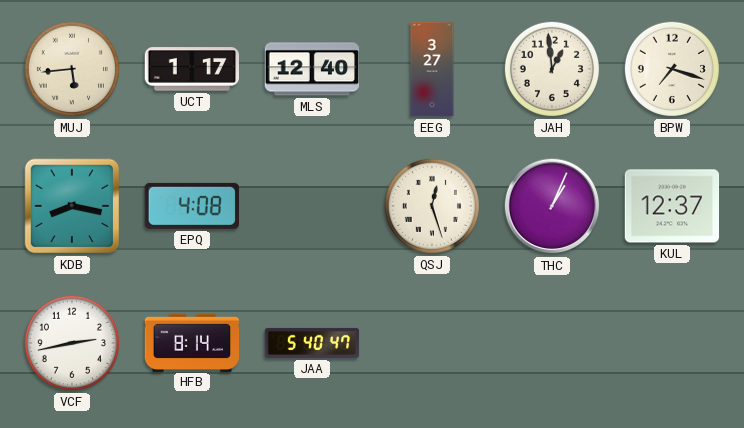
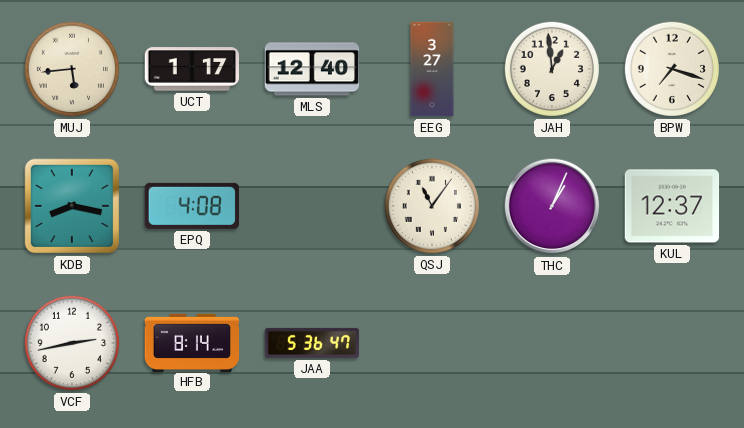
QSJ: 12:27 -> 11:06 (432, 206)
JAA: 5:40 -> 5:36 (312, 343)
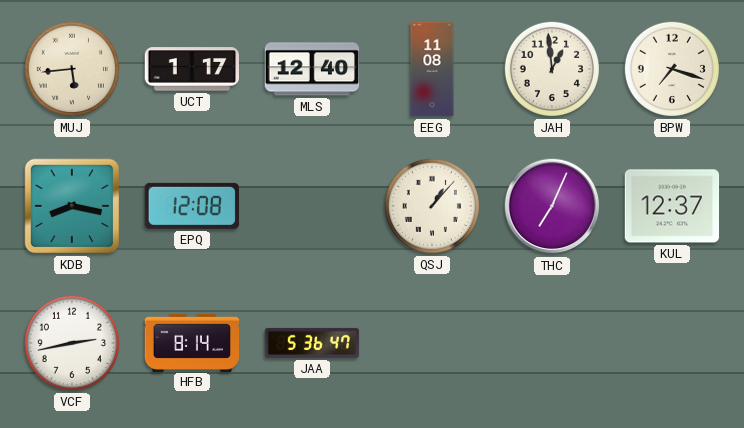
EEG: 3:27 -> 11:08 (432, 69)
EPQ: 4:08 -> 12:08 (191, 206)
QSJ: 11:06 -> 1:07 (432, 206)
THC: 1:04 -> 7:04 (552, 206)
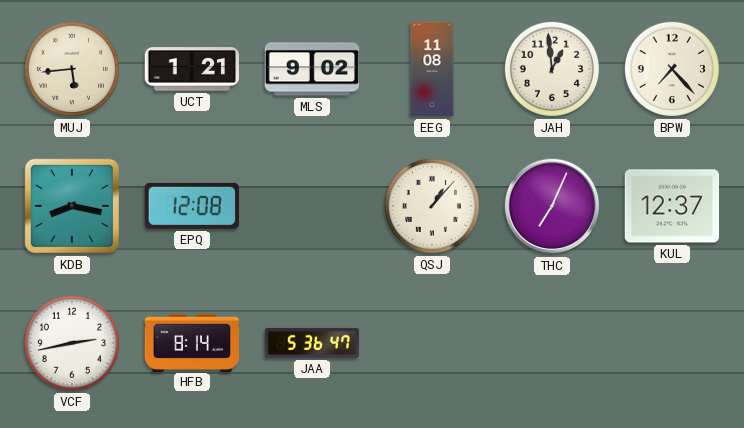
UCT: 1:17 -> 1:21 (192, 69)
MLS: 12:40 -> 9:02 (312, 69)
BPW: 7:18 -> 7:23 (672, 69)
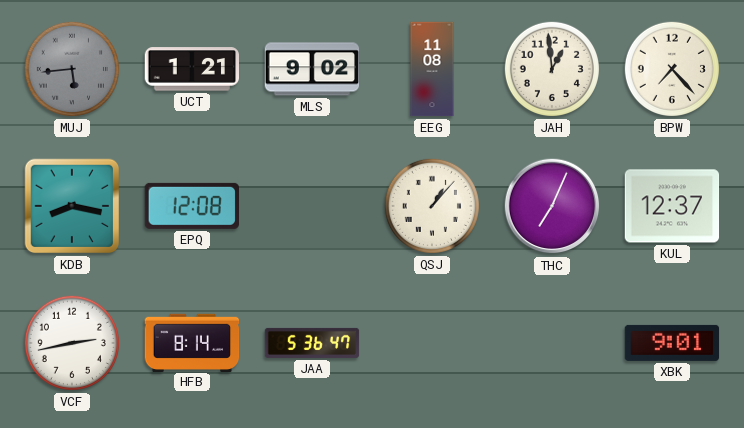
MUJ dial: cream -> grey (72, 69)
XBK: none -> 9:01 (672, 343)
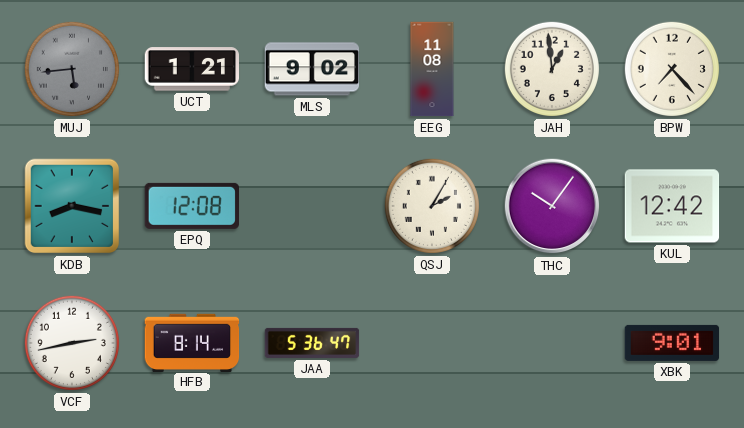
QSJ: 1:07 -> 2:05 (432, 206)
THC: 7:04 -> 10:06 (552, 206)
KUL: 12:37 -> 12:42 (672, 206)
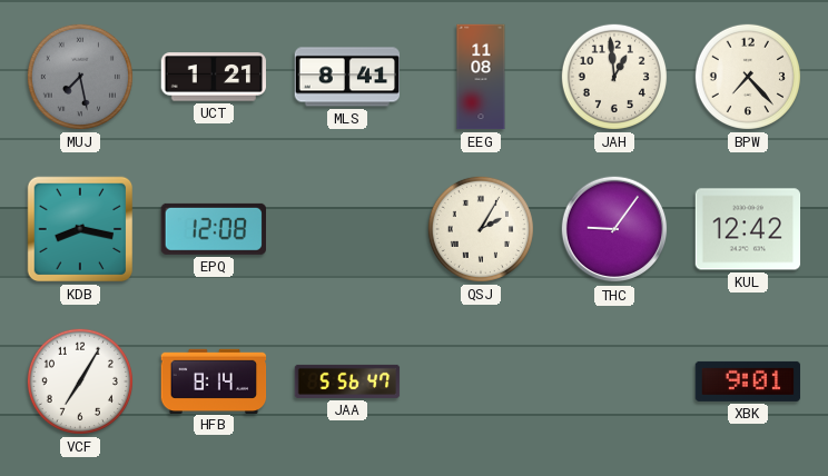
MUJ: 5:44 -> 7:28 (80, 77)
MLS: 9:02 -> 8:41 (347, 77)
THC: 10:06 -> 9:06 (614, 229)
VCF: 2:43 -> 7:05 (80, 381)
JAA: 5:36 -> 5:56 (347, 381)
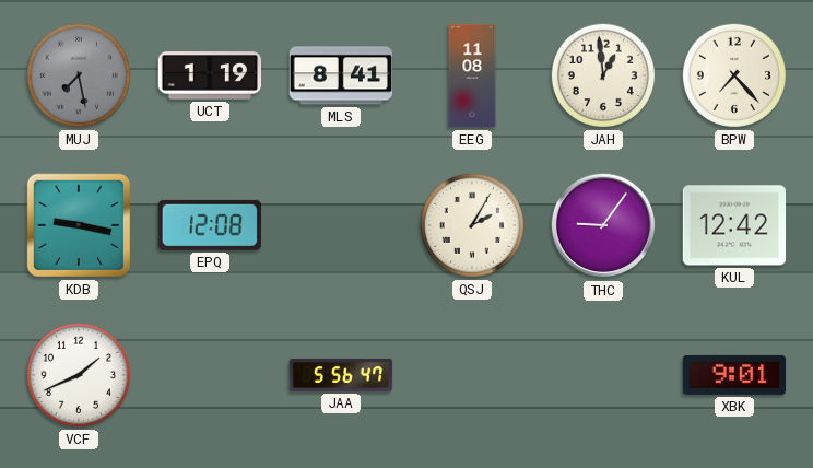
UCT: 1:21 -> 1:19 (210, 75)
KDB: 8:17 -> 9:17 (79, 225)
VCF: 7:05 -> 1:41 (79, 375)
HFB: 8:14 -> none (214, 380)
